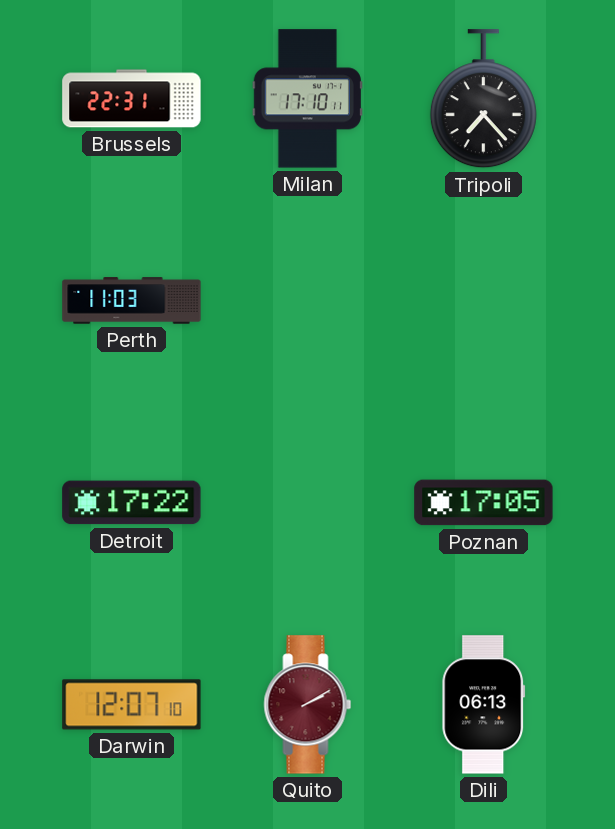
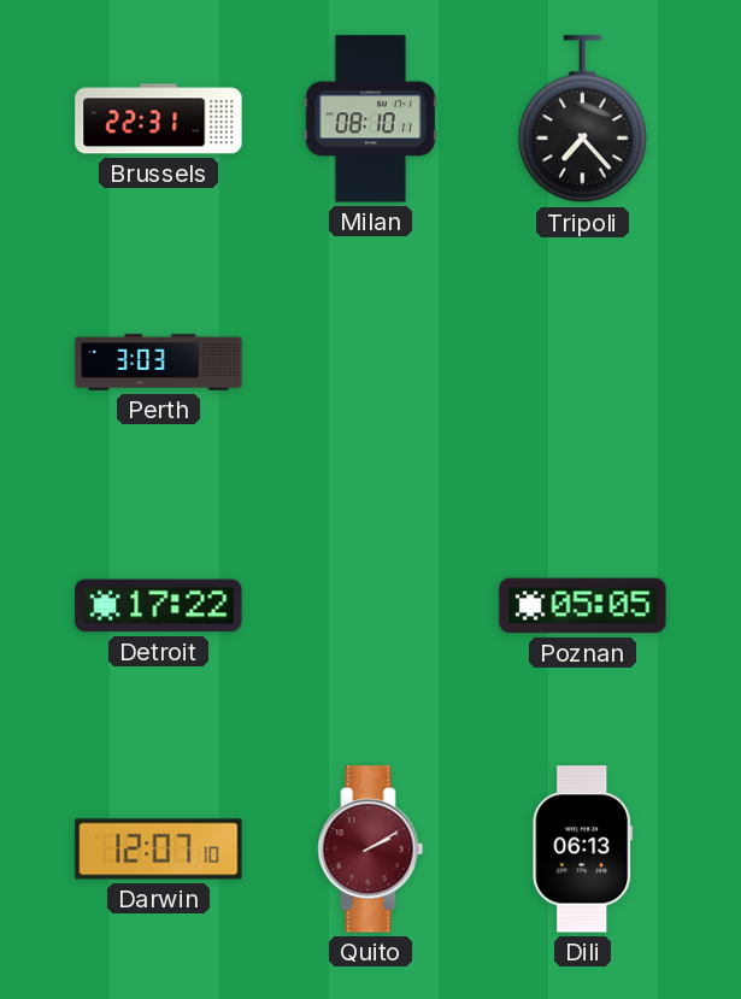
Milan: 17:10 -> 08:10 (370, 119)
Perth: 11:03 -> 3:03 (159, 363)
Poznan: 17:05 -> 05:05 (583, 606)
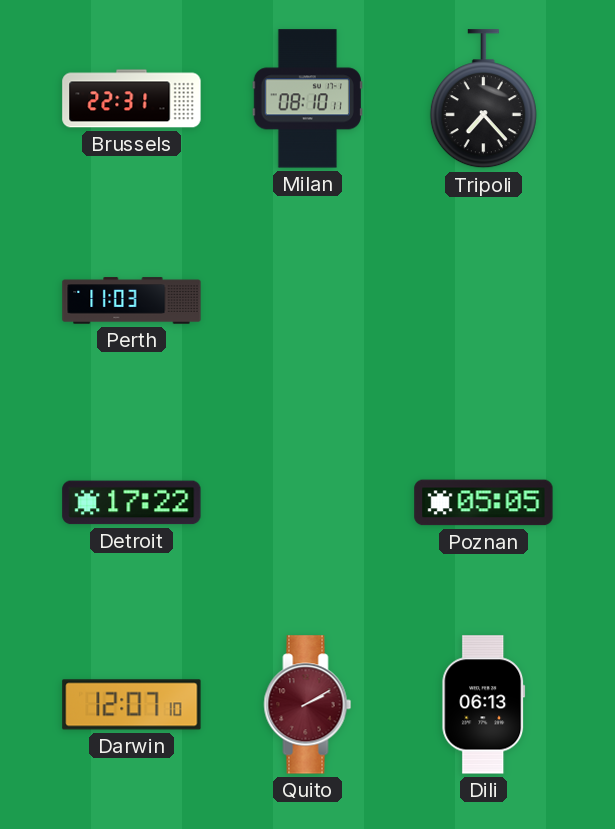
Perth: 3:03 -> 11:03 (132, 301)
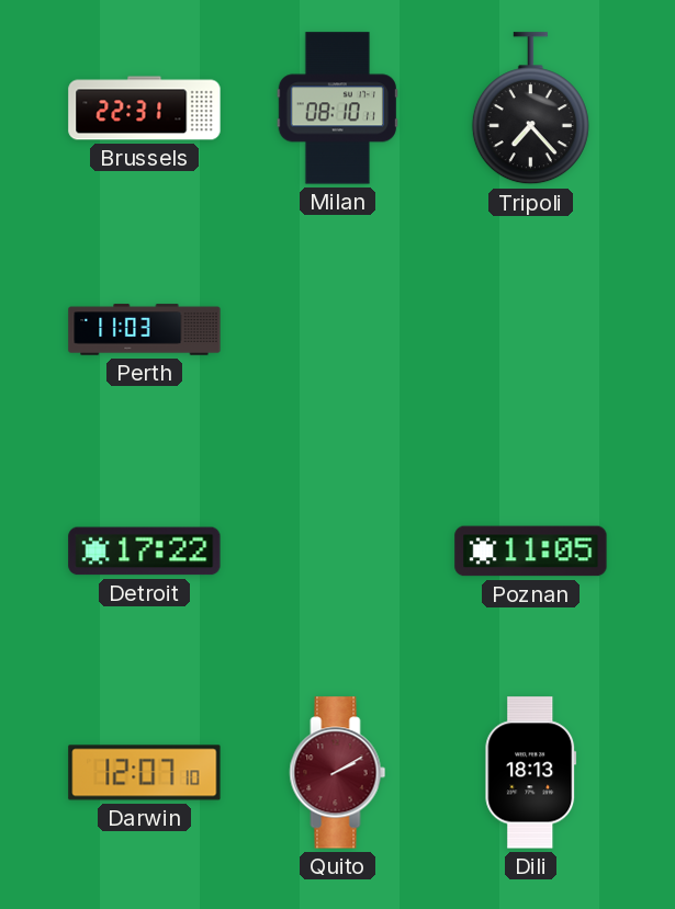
Poznan: 05:05 -> 11:05 (531, 552)
Dili: 06:13 -> 18:13 (531, 773)
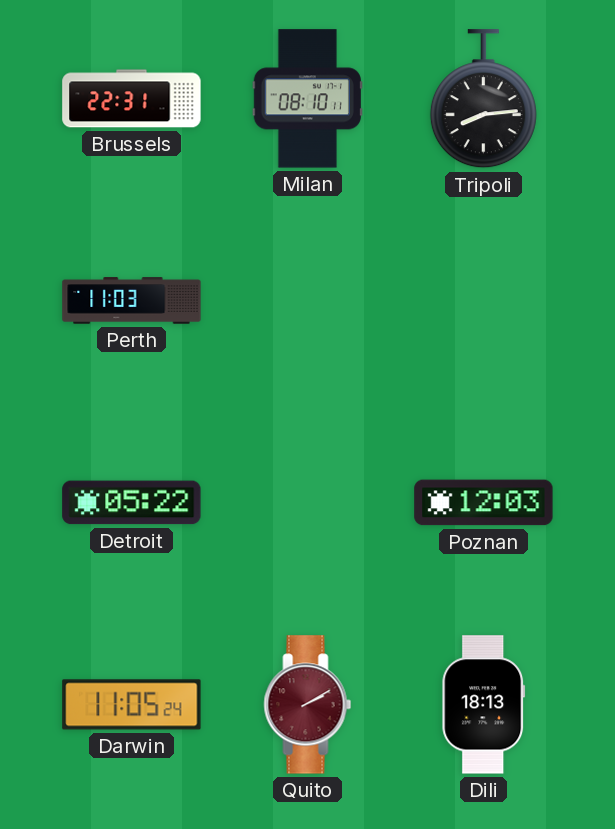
Tripoli: 7:23 -> 8:14 (483, 99)
Detroit: 17:22 -> 05:22 (132, 503)
Poznan: 11:05 -> 12:03 (484, 503)
Darwin: 12:07 -> 11:05 (132, 705)
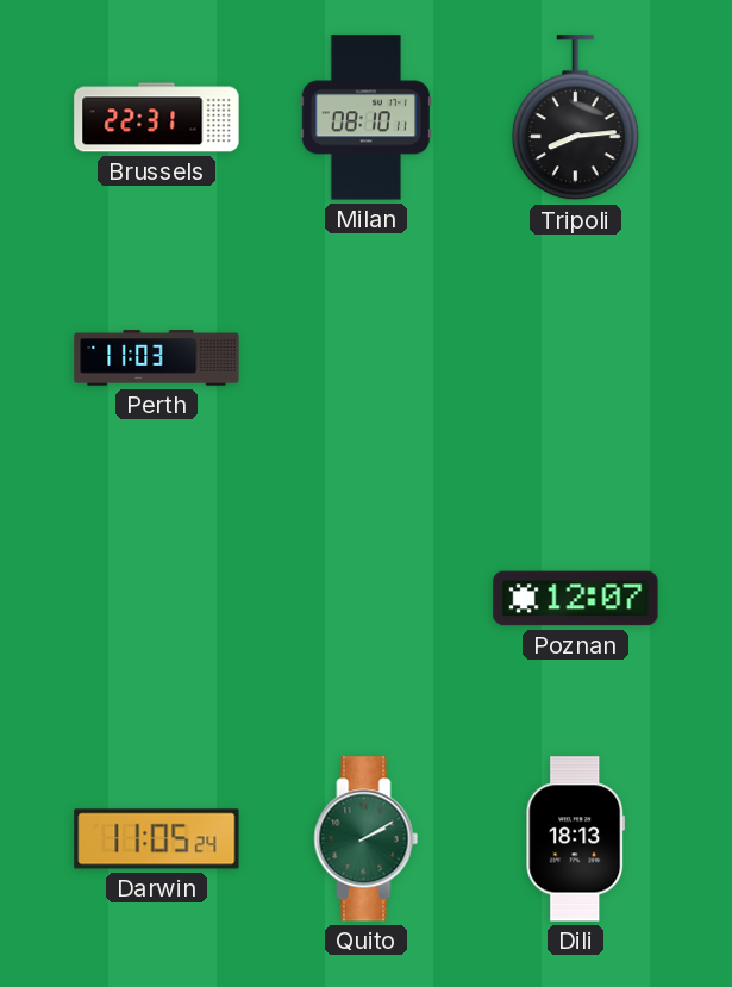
Detroit: 05:22 -> none (132, 503)
Poznan: 12:03 -> 12:07 (576, 599)
Quito dial: burgundy -> green (367, 839)
